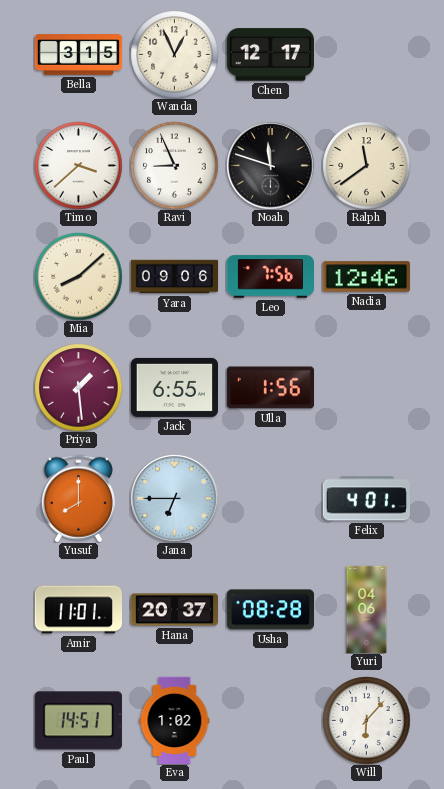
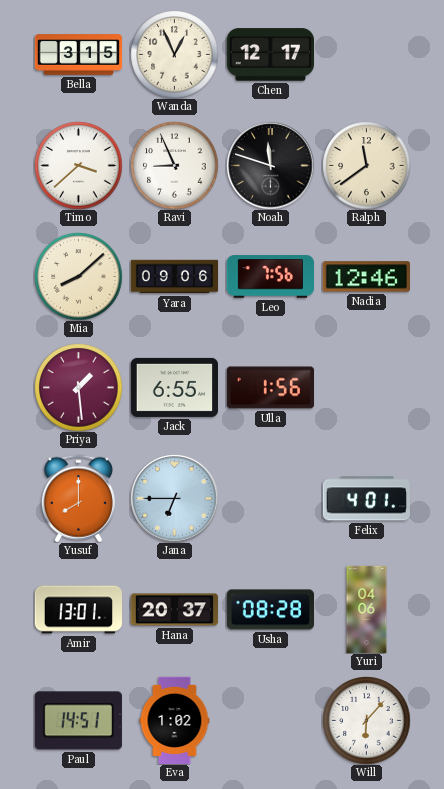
Amir: 11:01 -> 13:01 (78, 610)
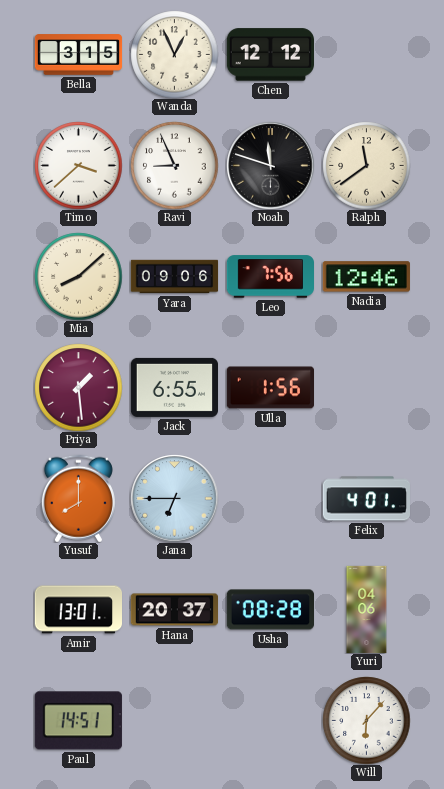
Chen: 12:17 -> 12:12 (270, 55)
Eva: 1:02 -> none (175, 720)
